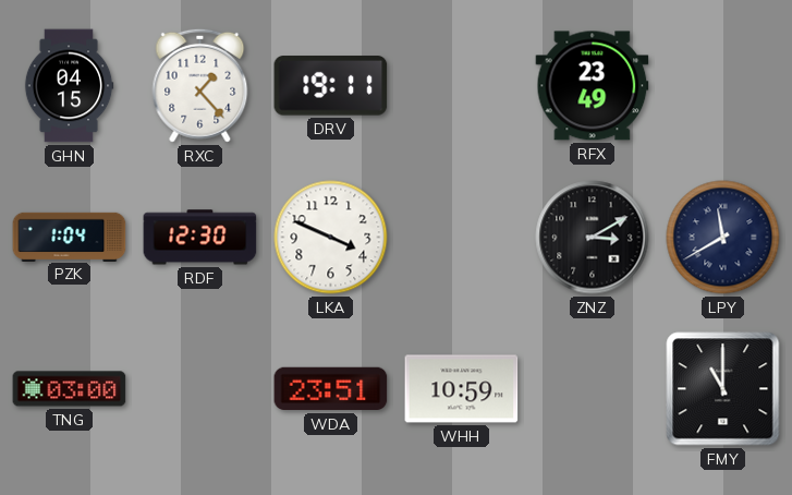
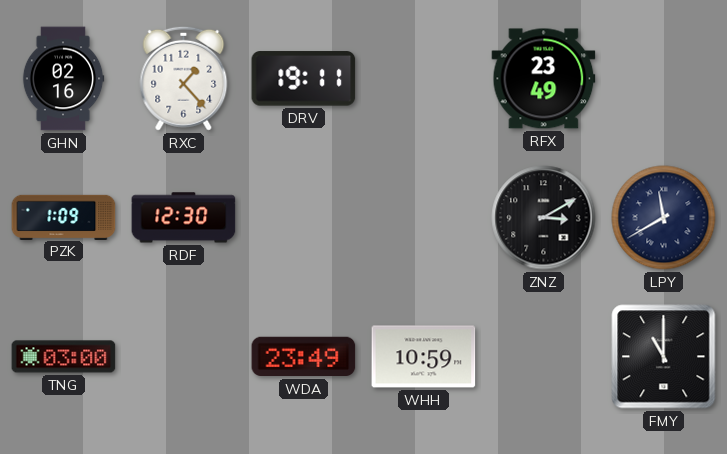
GHN: 04:15 -> 02:16 (63, 79)
PZK: 1:04 -> 1:09 (64, 217)
LKA: 3:49 -> none (331, 238)
WDA: 23:51 -> 23:49 (304, 357)
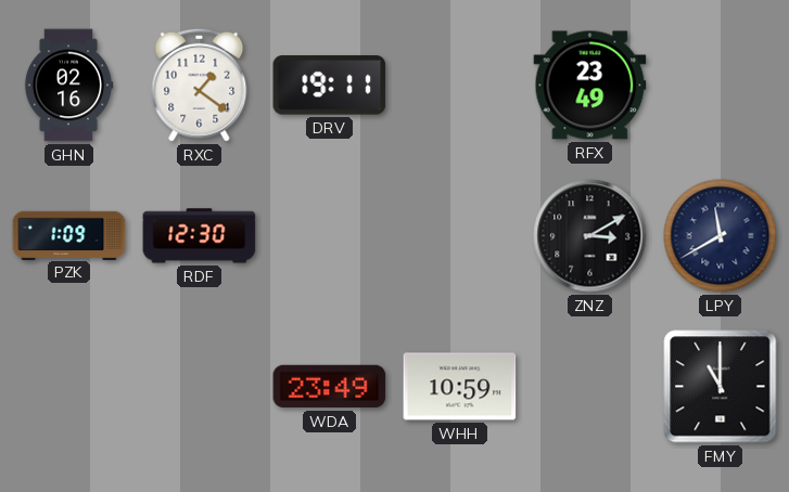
RXC: 1:23 -> 1:21 (200, 85)
TNG: 03:00 -> none (64, 357)
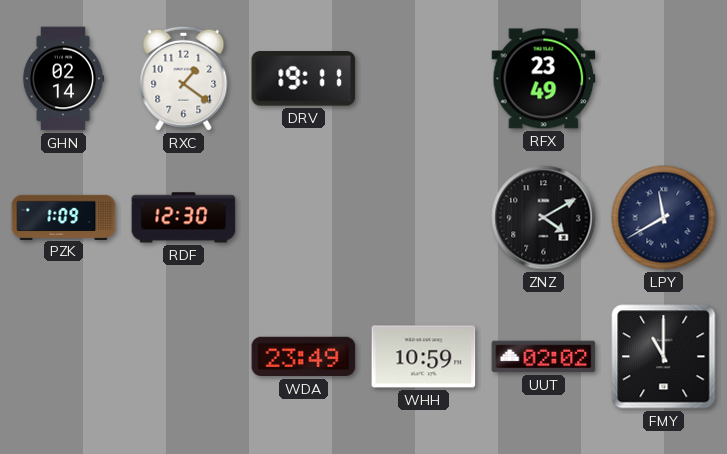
GHN: 02:16 -> 02:14 (63, 79)
ZNZ: 3:10 -> 4:10 (544, 218)
UUT: none -> 02:02 (544, 357)
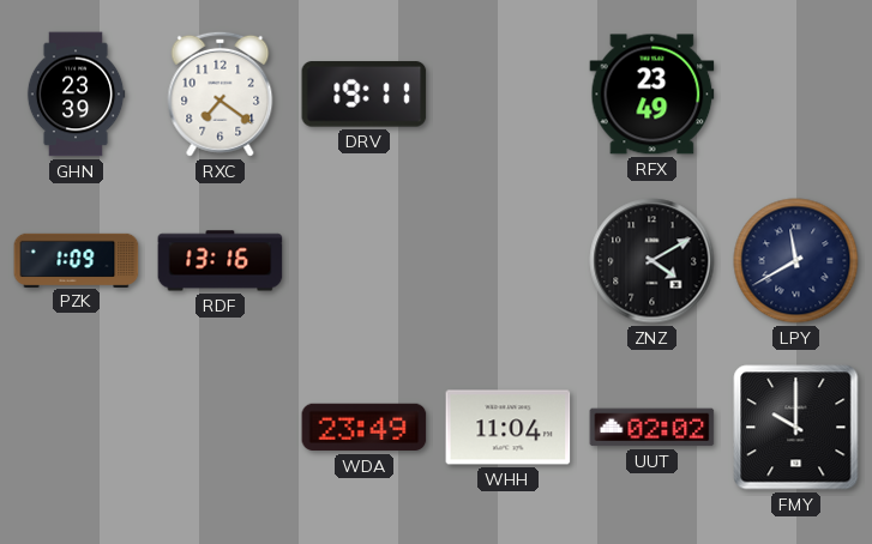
GHN: 02:14 -> 23:39 (76, 95)
RXC: 1:21 -> 7:21 (221, 93)
RDF: 12:30 -> 13:16 (221, 261)
WHH: 10:59 -> 11:04 (509, 428)
FMY: 11:00 -> 10:00 (796, 428)
